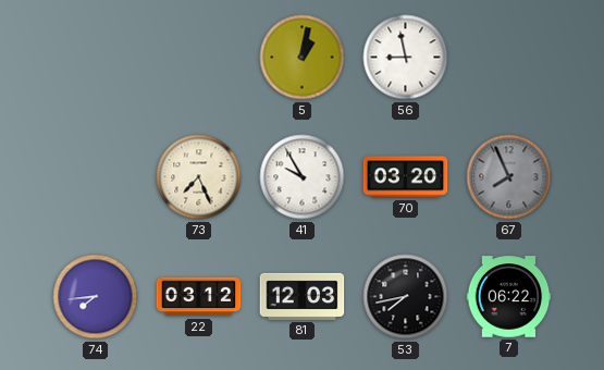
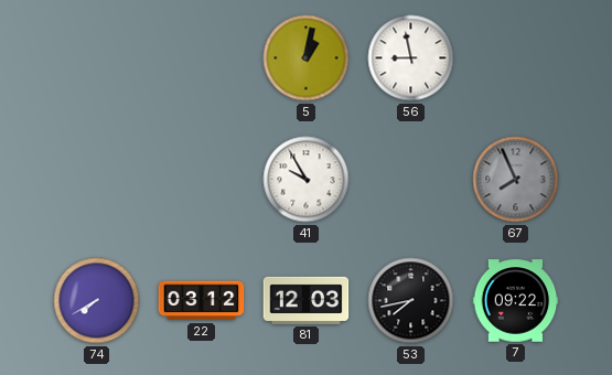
73: 7:26 -> none (199, 177)
70: 03:20 -> none (406, 177)
74: 7:44 -> 7:40 (97, 301)
7: 06:22 -> 09:22 (516, 301)
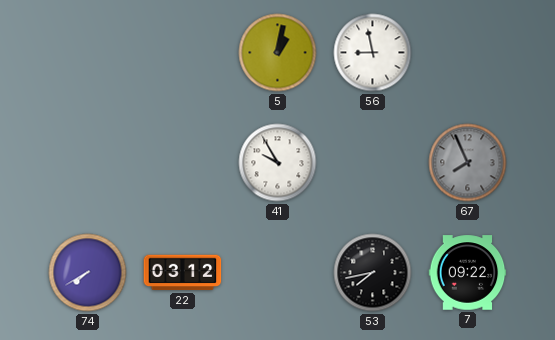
81: 12:03 -> none (307, 300)
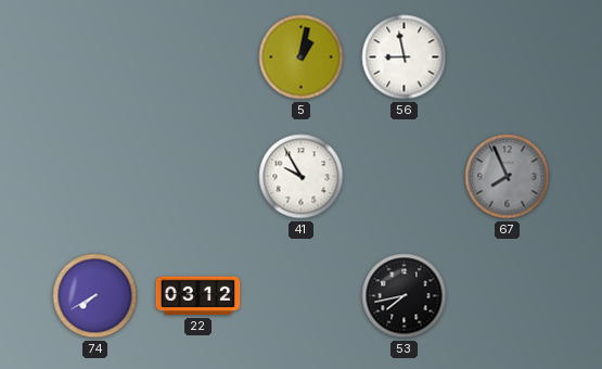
7: 09:22 -> none (468, 273)
